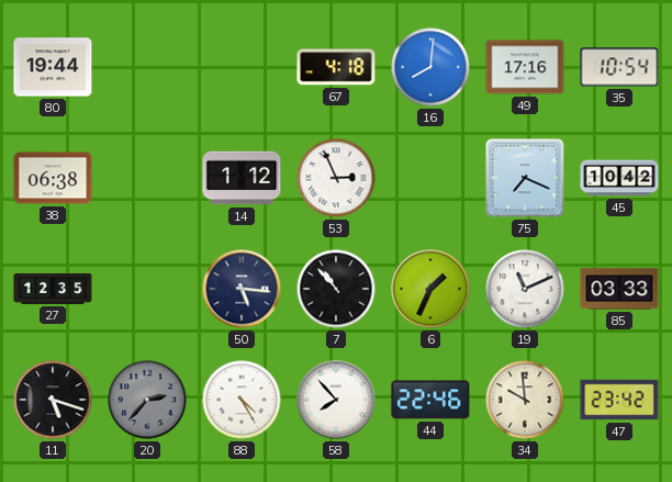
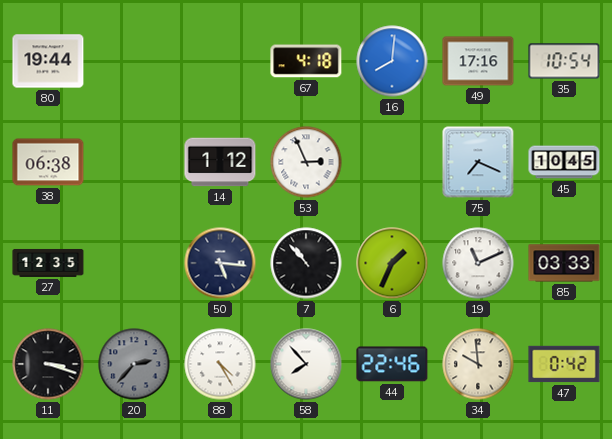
45: 10:42 -> 10:45 (564, 162)
11: 5:18 -> 3:18 (48, 364)
47: 23:42 -> 0:42 (564, 364)
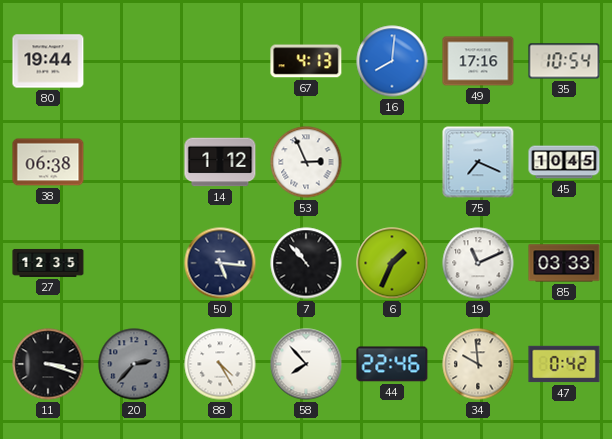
67: 4:18 -> 4:13 (306, 61)
